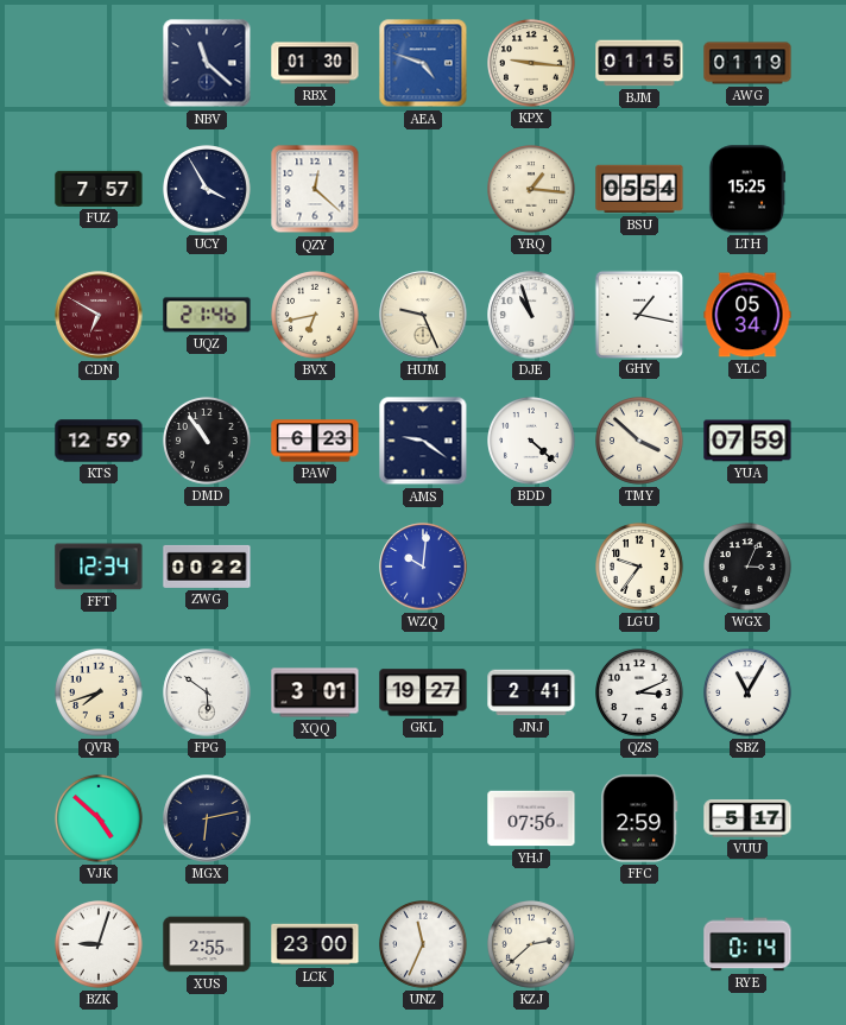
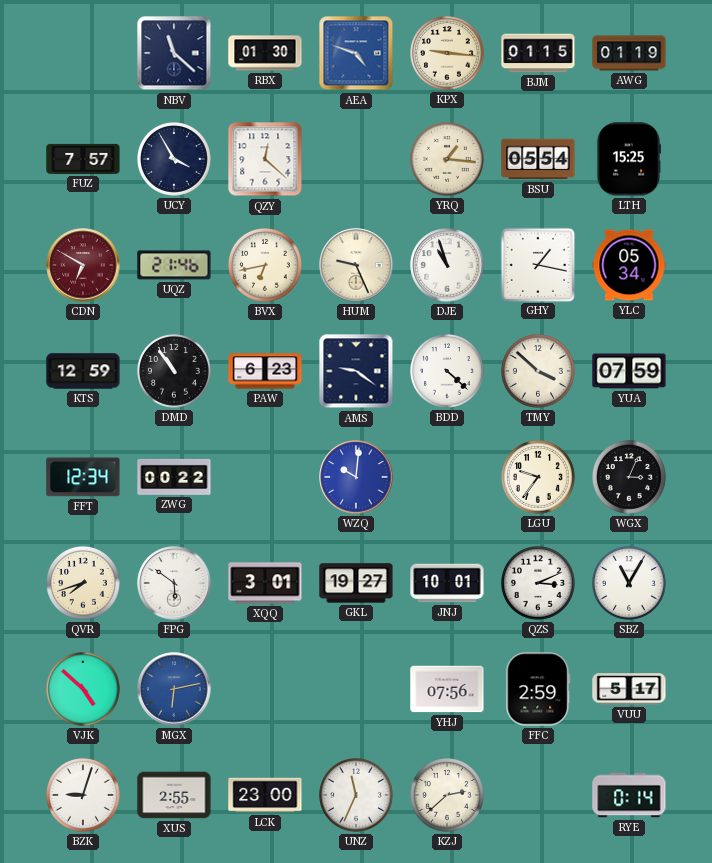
JNJ: 2:41 -> 10:01 (447, 583)
MGX dial: navy -> blue (174, 689)
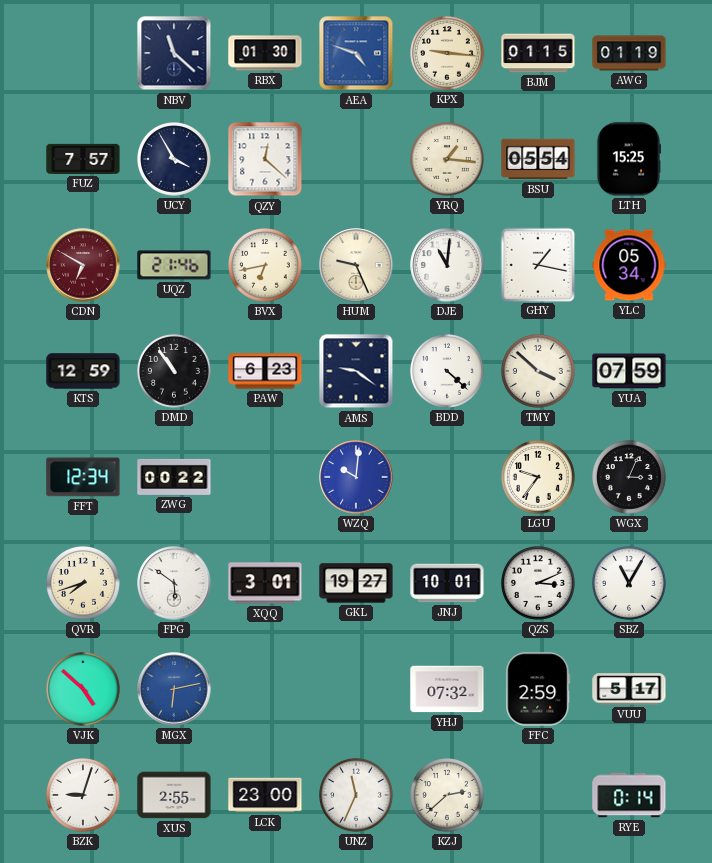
DJE: 10:57 -> 11:01 (447, 265)
YHJ: 07:56 -> 07:32 (447, 689)
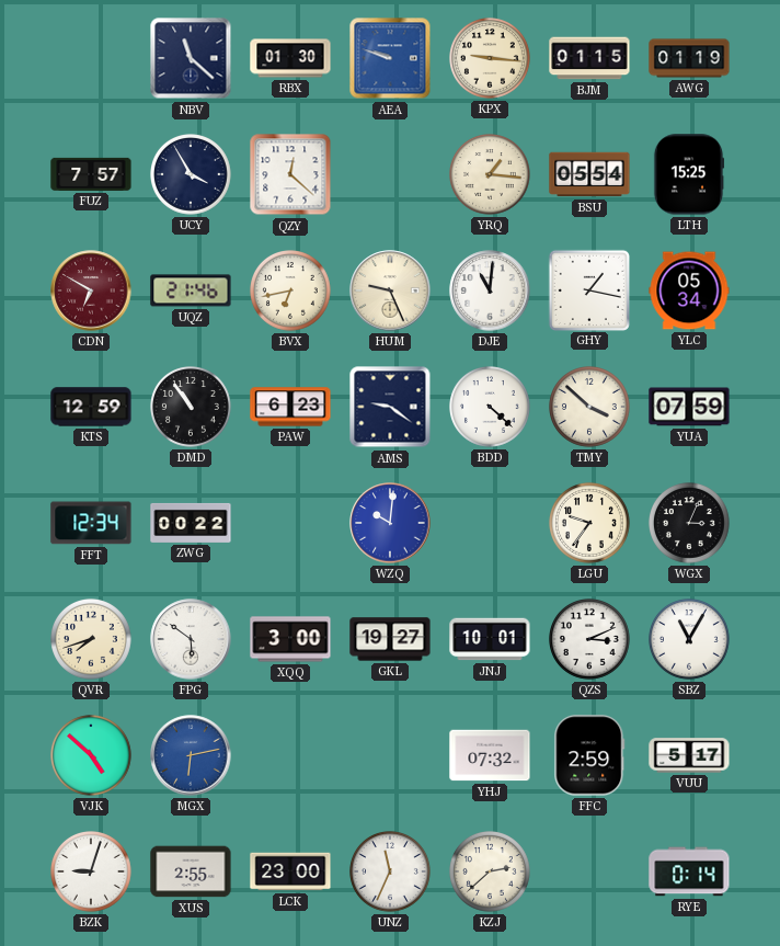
AEA: 4:48 -> 9:48 (390, 58)
XQQ: 3:01 -> 3:00 (290, 639)
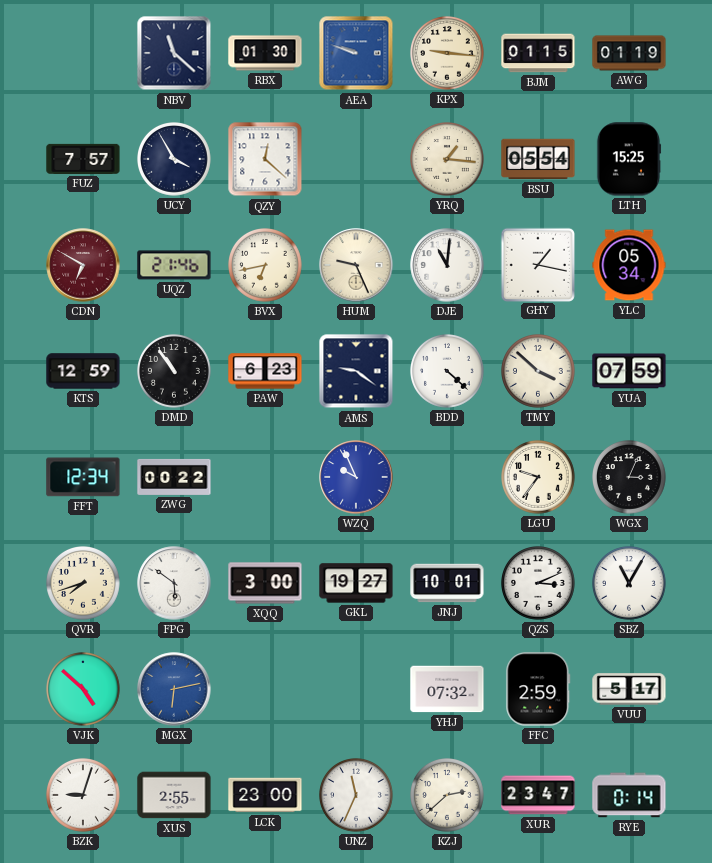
WZQ: 10:01 -> 9:56 (356, 477)
XUR: none -> 23:47 (538, 795)
